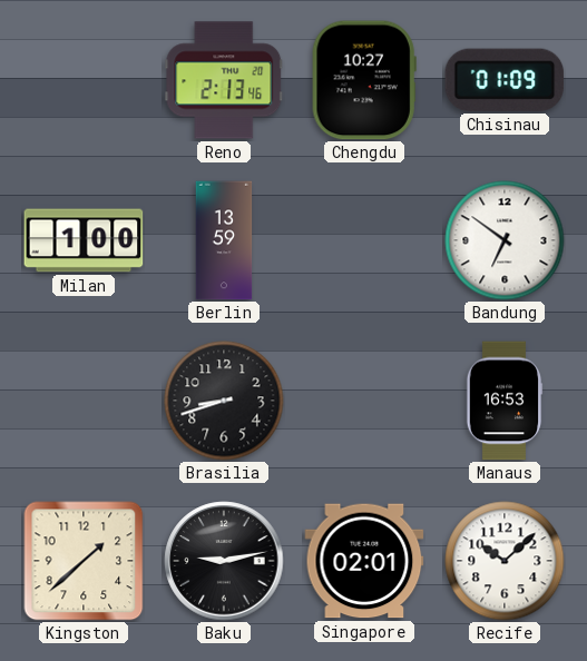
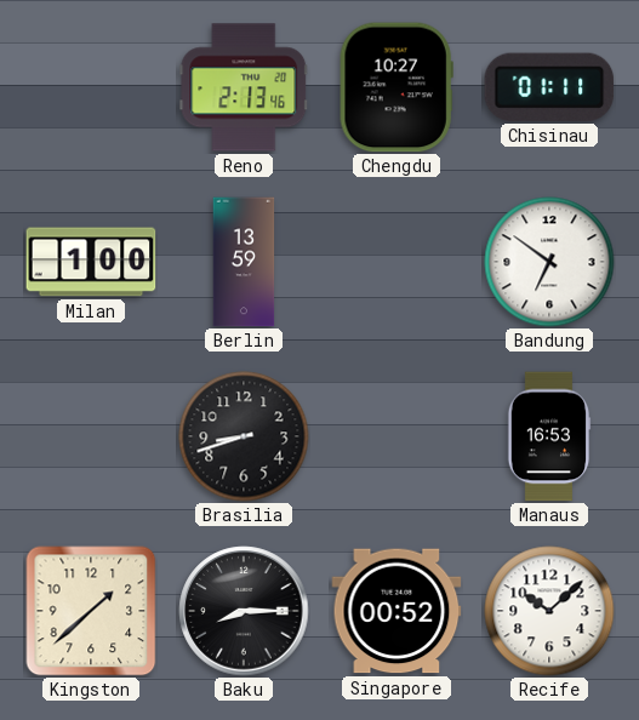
Chisinau: 01:09 -> 01:11 (549, 87)
Baku: 9:13 -> 8:15 (244, 611)
Singapore: 02:01 -> 00:52 (396, 611)
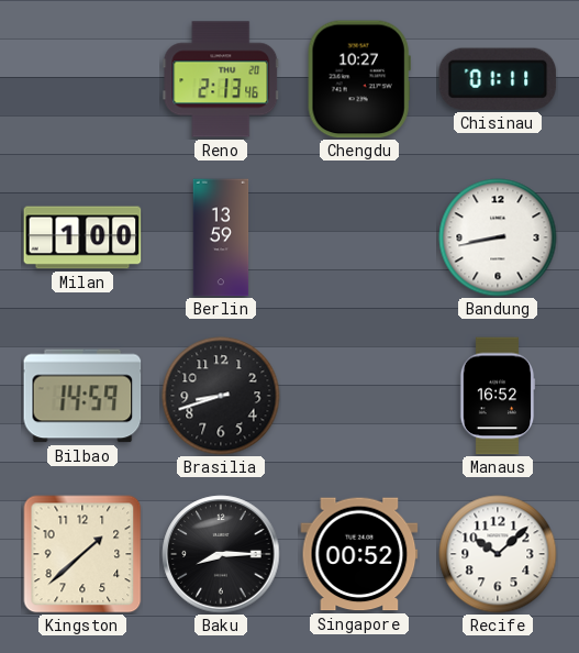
Bandung: 6:51 -> 8:43 (498, 237)
Bilbao: none -> 14:59 (82, 396)
Manaus: 16:53 -> 16:52 (498, 396)
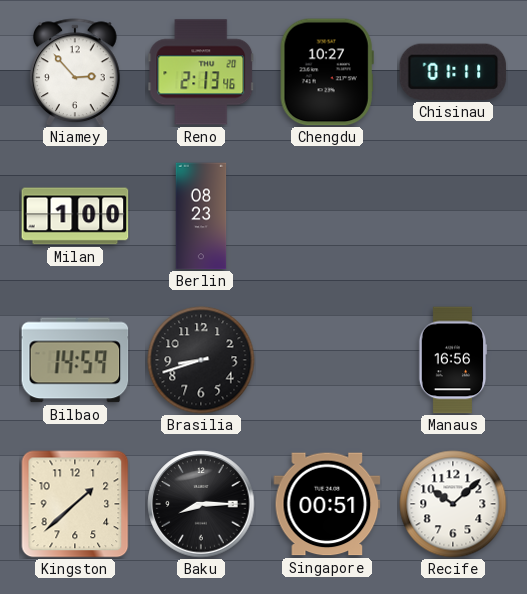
Niamey: none -> 2:53 (75, 72)
Berlin: 13:59 -> 08:23 (201, 216)
Bandung: 8:43 -> none (498, 237)
Manaus: 16:52 -> 16:56 (453, 360)
Singapore: 00:52 -> 00:51 (327, 504)
